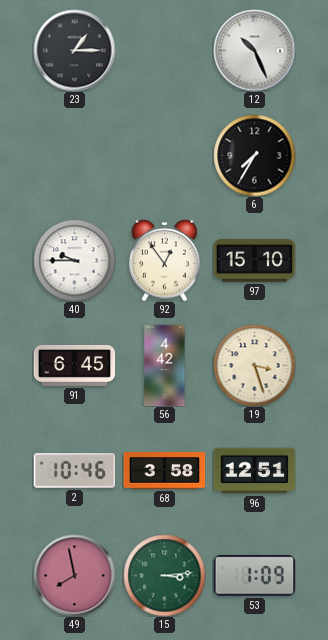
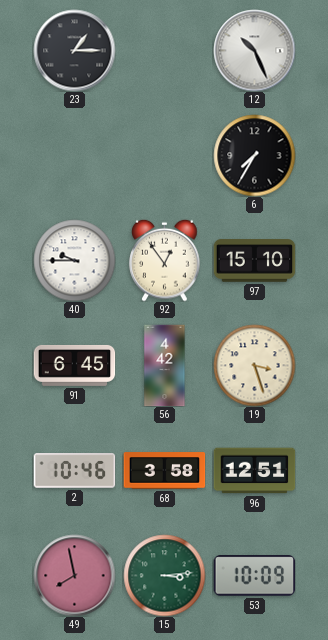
53: 1:09 -> 10:09 (254, 576)
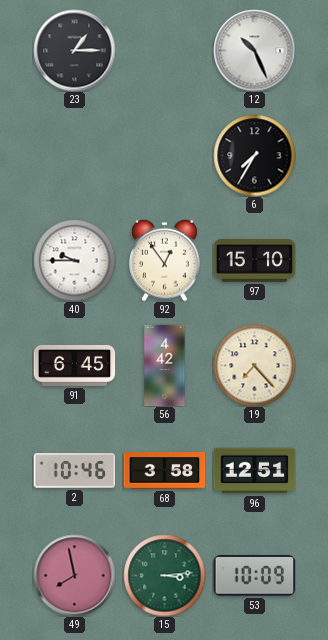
19: 3:27 -> 7:23 (254, 365)
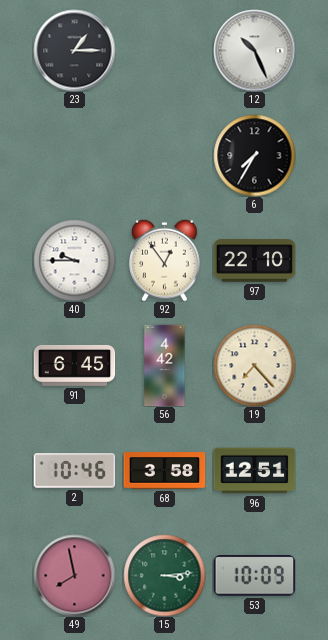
97: 15:10 -> 22:10 (254, 261)
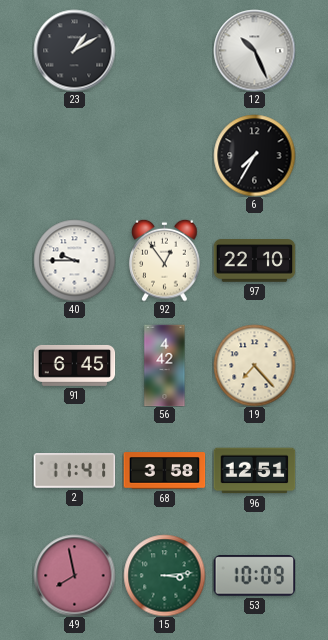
23: 1:15 -> 1:10 (74, 50)
2: 10:46 -> 11:41 (74, 471)
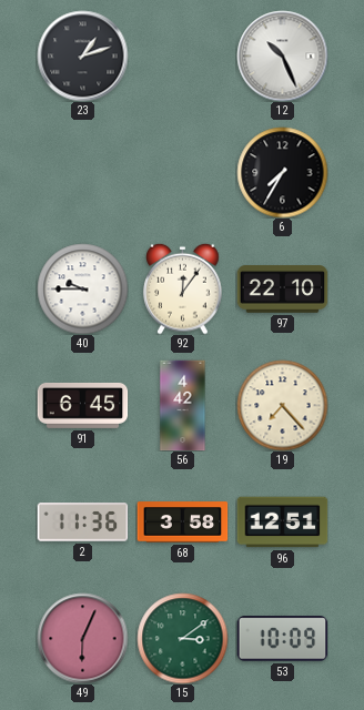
23: 1:10 -> 1:12 (82, 55)
92: 12:54 -> 12:06 (183, 288)
2: 11:41 -> 11:36 (82, 523)
49: 7:58 -> 6:04 (82, 638)
15: 3:14 -> 3:09 (182, 638)
